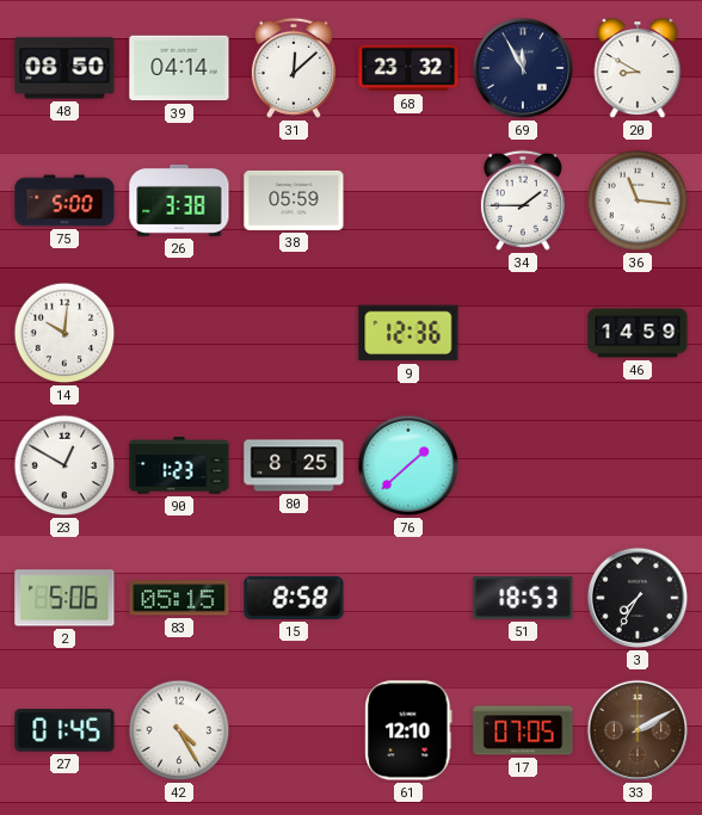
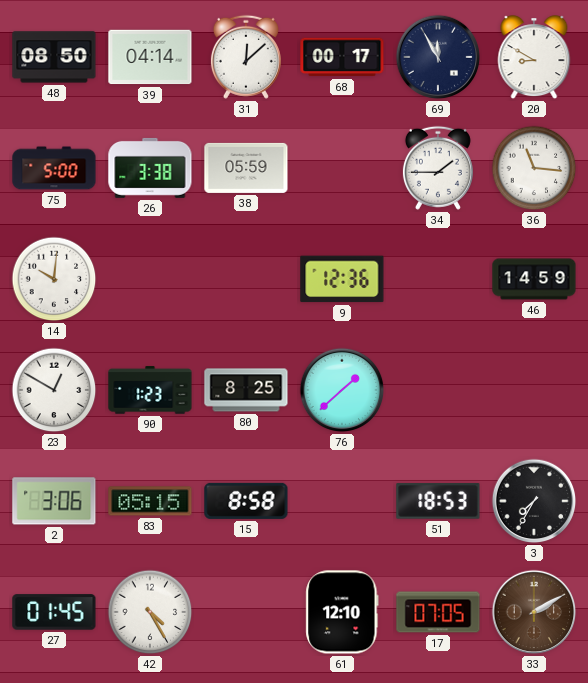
68: 23:32 -> 00:17 (342, 57)
2: 5:06 -> 3:06 (54, 501)
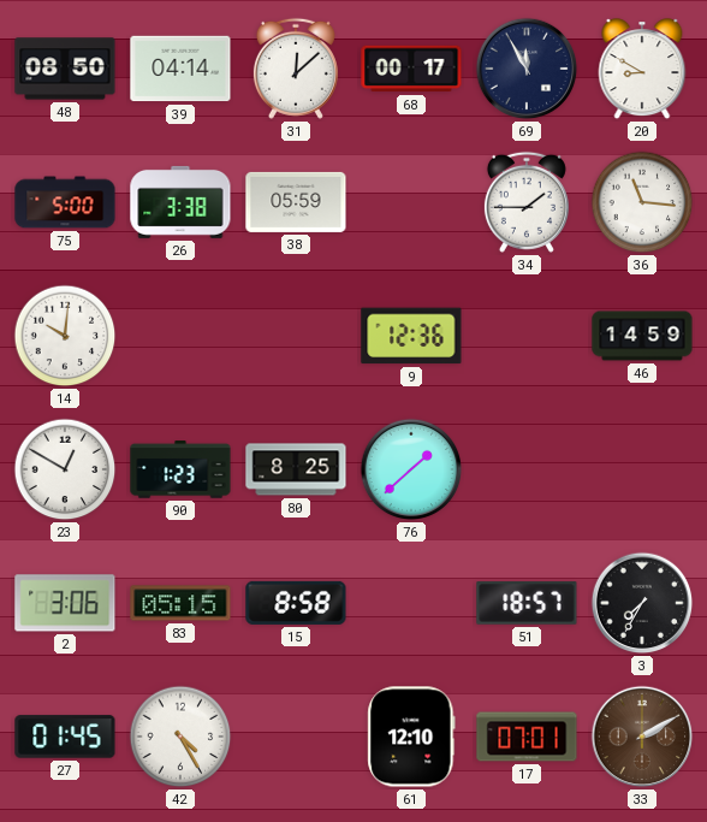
51: 18:53 -> 18:57 (527, 603)
17: 07:05 -> 07:01 (527, 737)
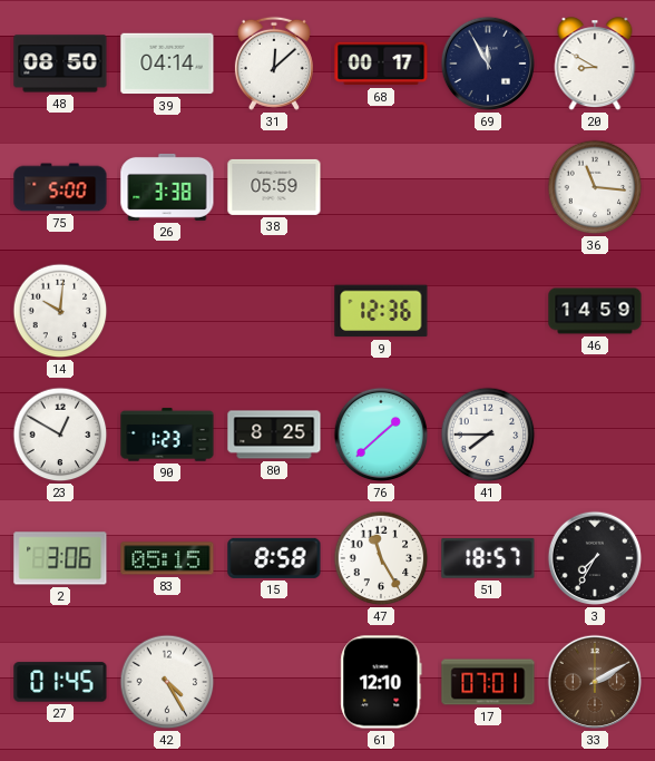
34: 1:45 -> none (527, 202)
41: none -> 7:45 (488, 435)
47: none -> 11:25 (381, 558)
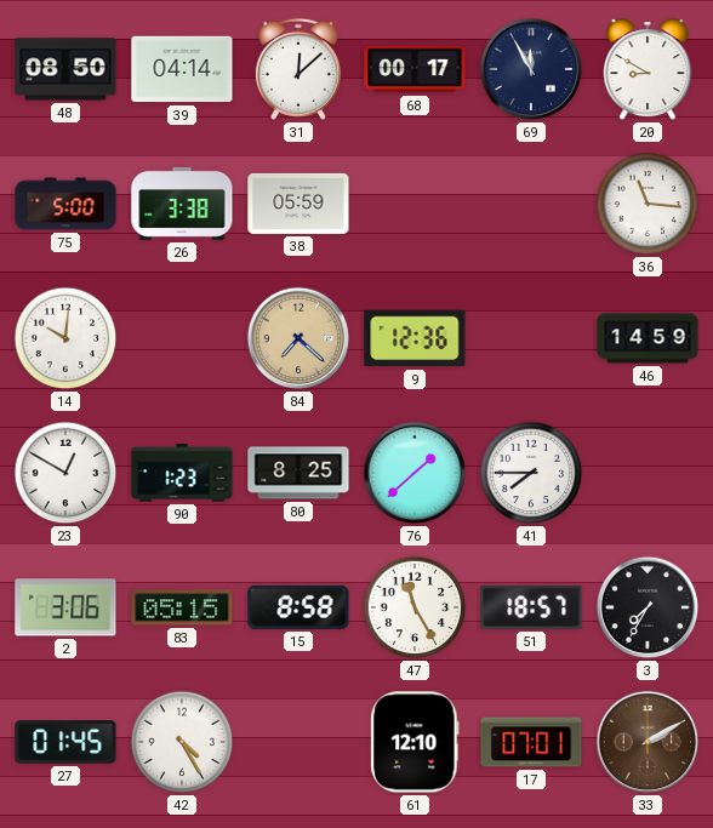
84: none -> 7:22 (298, 338)
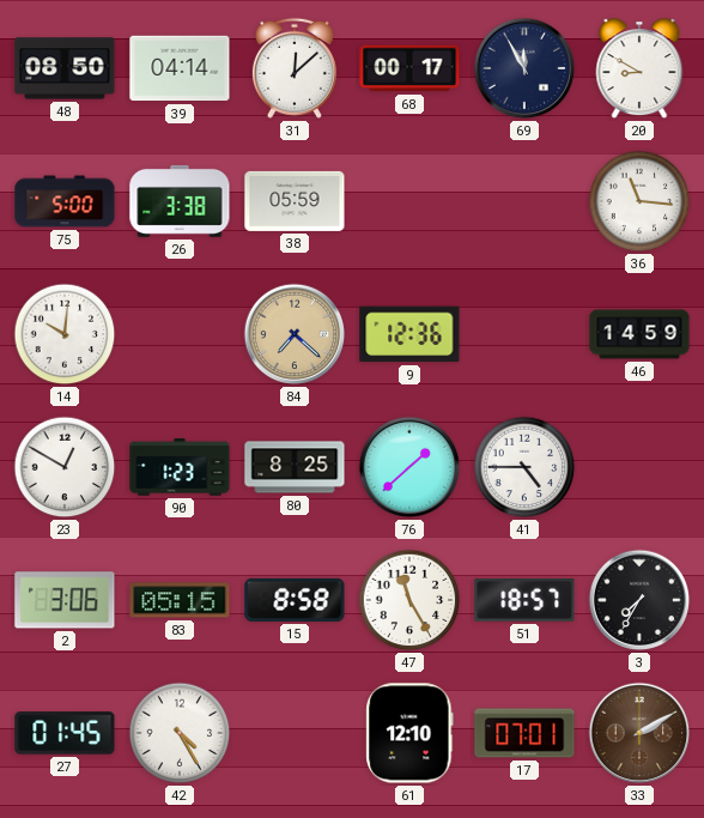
41: 7:45 -> 4:45 (524, 467)
